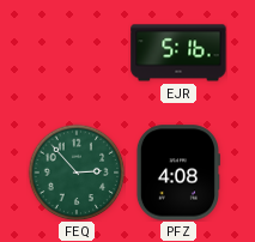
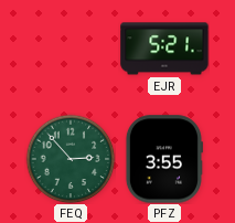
EJR: 5:16 -> 5:21 (164, 49)
PFZ: 4:08 -> 3:55 (163, 159)
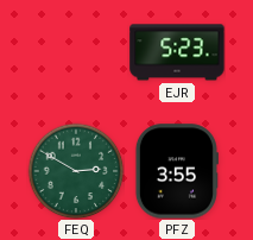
EJR: 5:21 -> 5:23 (177, 52)
FEQ: 2:53 -> 2:50 (76, 171)
